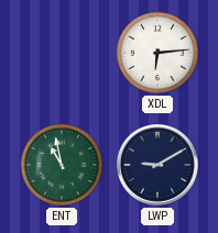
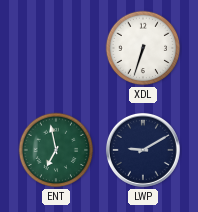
XDL: 6:14 -> 6:33 (143, 48)
ENT: 10:58 -> 6:58 (56, 150)
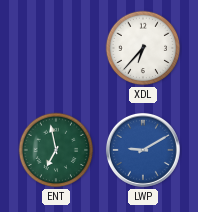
XDL: 6:33 -> 6:37 (143, 48)
LWP dial: navy -> blue (143, 150)
